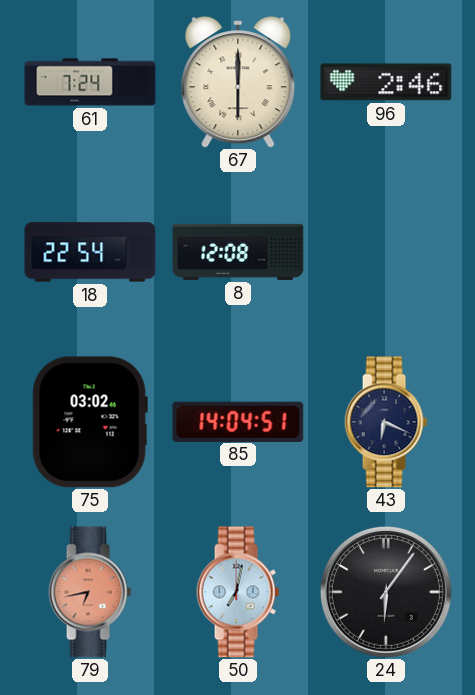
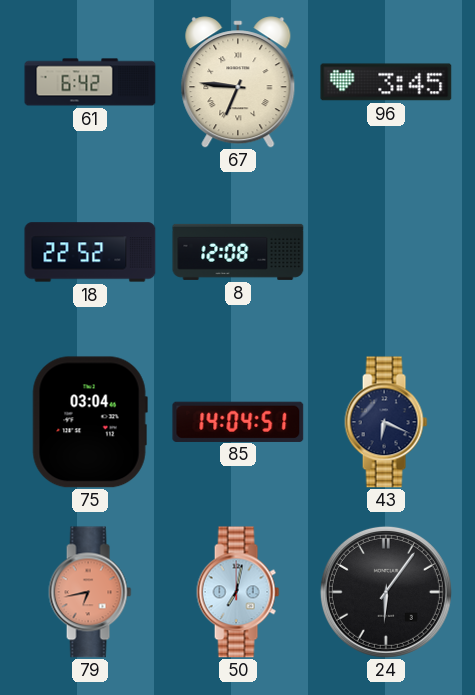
61: 7:24 -> 6:42 (90, 82)
67: 6:00 -> 6:46 (238, 82)
96: 2:46 -> 3:45 (386, 82)
18: 22:54 -> 22:52 (90, 252)
75: 03:02 -> 03:04 (90, 422)
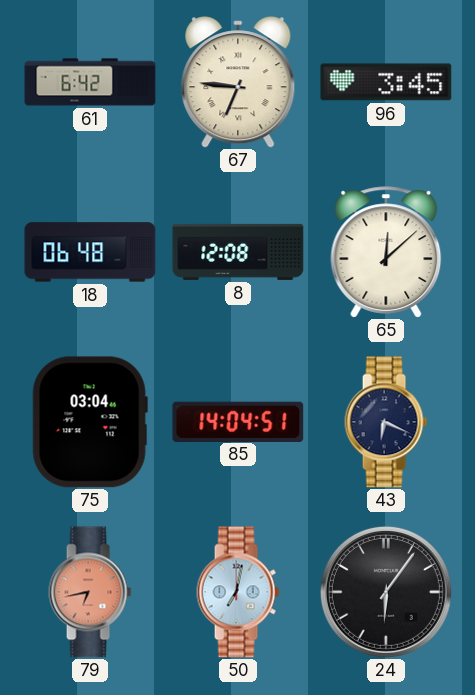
18: 22:52 -> 06:48 (90, 252)
65: none -> 12:08 (386, 252)
